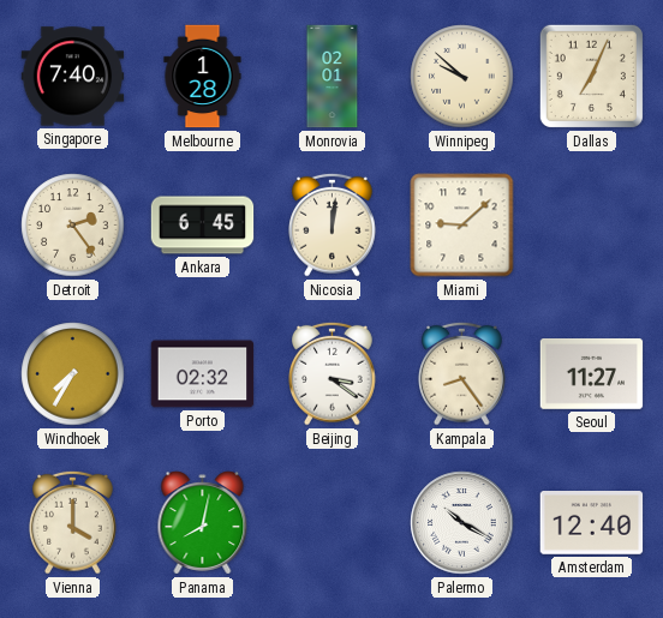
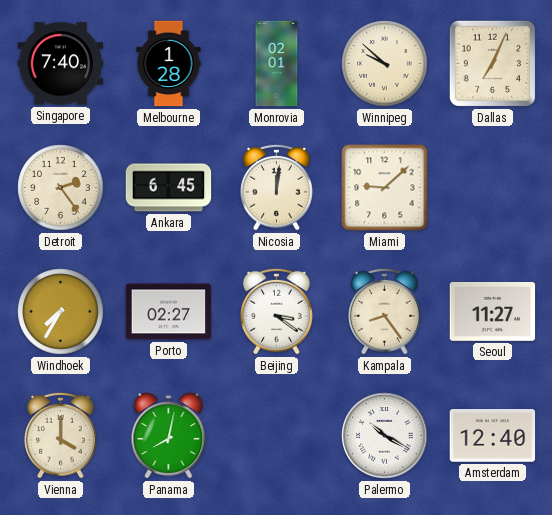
Porto: 02:32 -> 02:27 (169, 312)
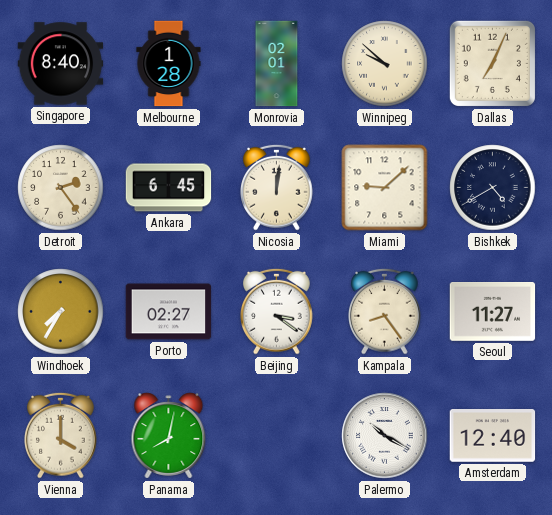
Singapore: 7:40 -> 8:40 (61, 64)
Bishkek: none -> 4:40 (493, 188)
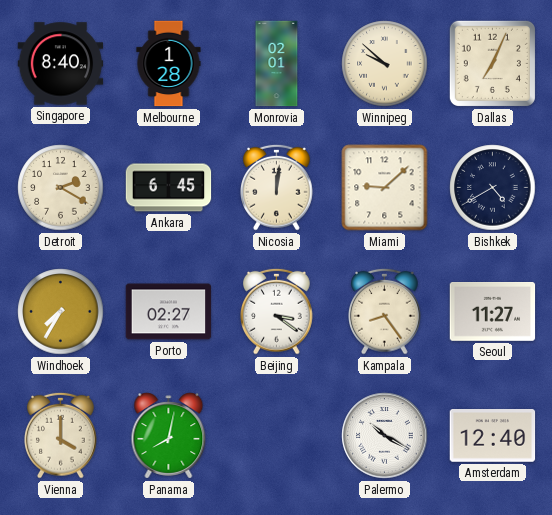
Detroit: 2:24 -> 2:20 (61, 188)
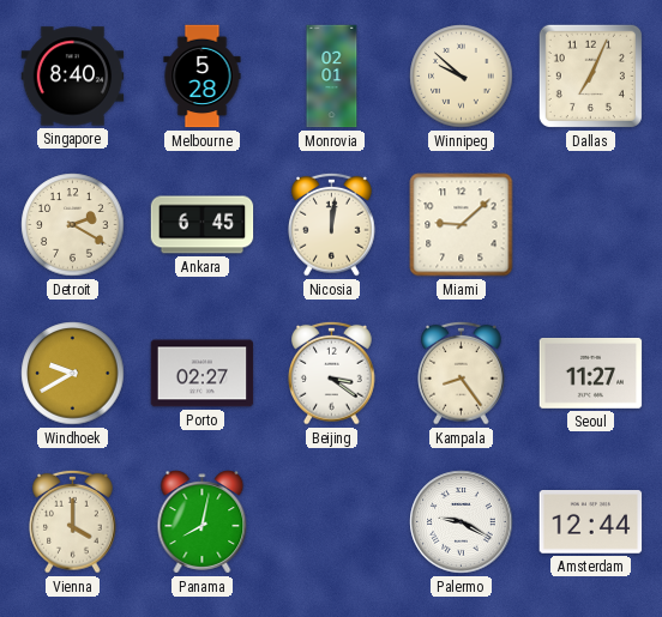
Melbourne: 1:28 -> 5:28 (203, 77)
Bishkek: 4:40 -> none (493, 188)
Windhoek: 7:35 -> 9:40 (73, 374)
Palermo: 10:20 -> 9:20 (462, 522)
Amsterdam: 12:40 -> 12:44 (591, 522)
